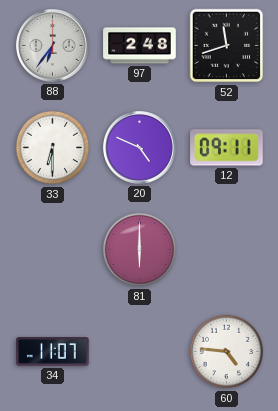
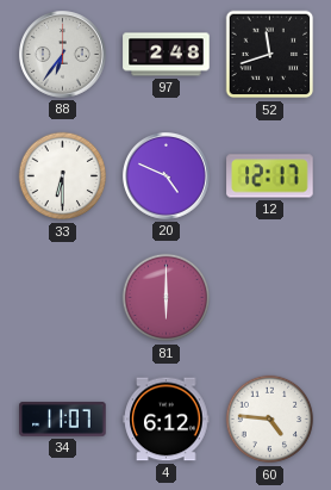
12: 09:11 -> 12:17 (270, 176)
4: none -> 6:12 (167, 420)
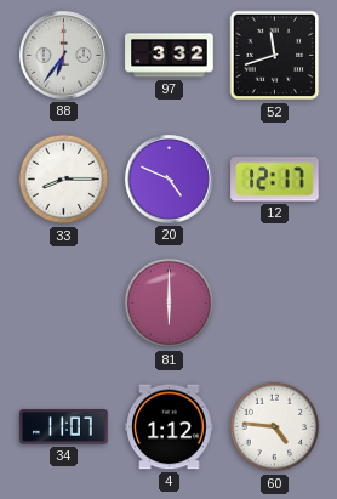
97: 2:48 -> 3:32 (170, 56)
33: 6:30 -> 8:15 (64, 180)
4: 6:12 -> 1:12 (170, 427)
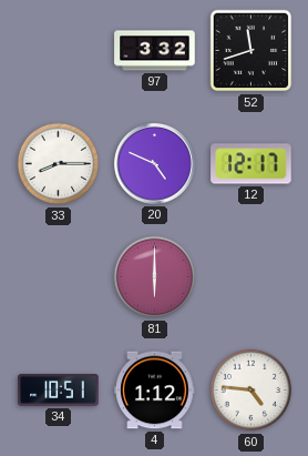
88: 6:36 -> none (64, 56)
34: 11:07 -> 10:51 (59, 391)
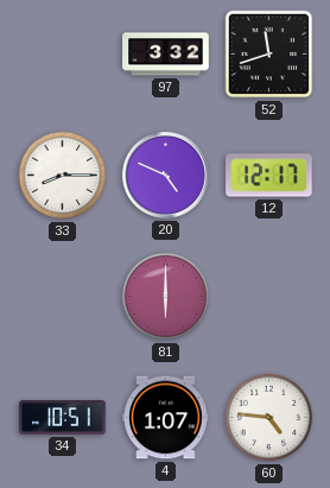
4: 1:12 -> 1:07 (166, 418)
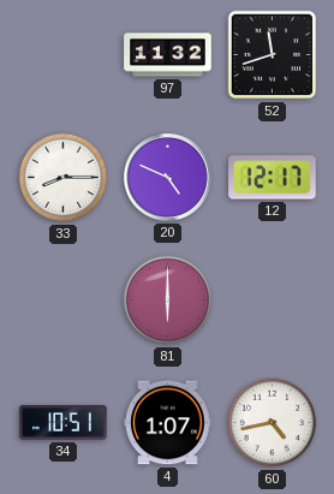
97: 3:32 -> 11:32 (168, 55)
60: 4:46 -> 4:43 (273, 423)
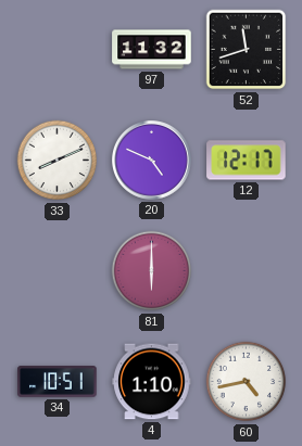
33: 8:15 -> 8:11 (58, 161)
4: 1:07 -> 1:10 (152, 382)
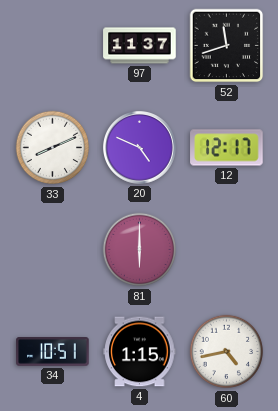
97: 11:32 -> 11:37 (140, 46)
4: 1:10 -> 1:15 (140, 352)
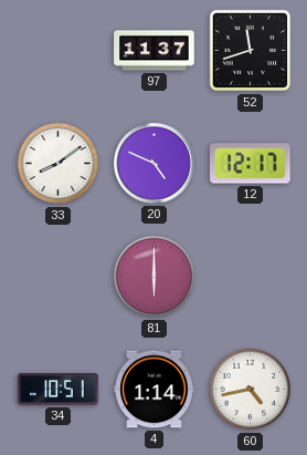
33: 8:11 -> 8:09 (59, 164)
4: 1:15 -> 1:14 (155, 390)
